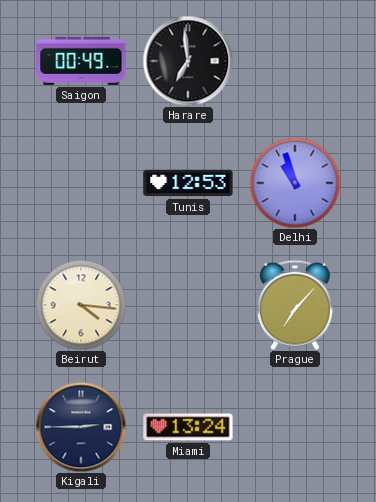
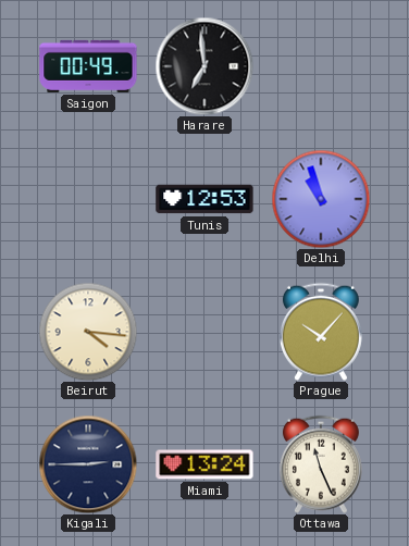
Prague: 7:07 -> 10:07 (321, 332)
Ottawa: none -> 11:26 (321, 464)
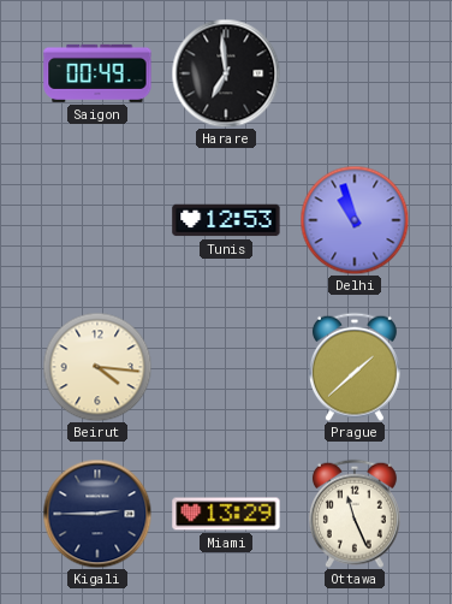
Prague: 10:07 -> 1:38 (355, 367)
Miami: 13:24 -> 13:29 (226, 514)
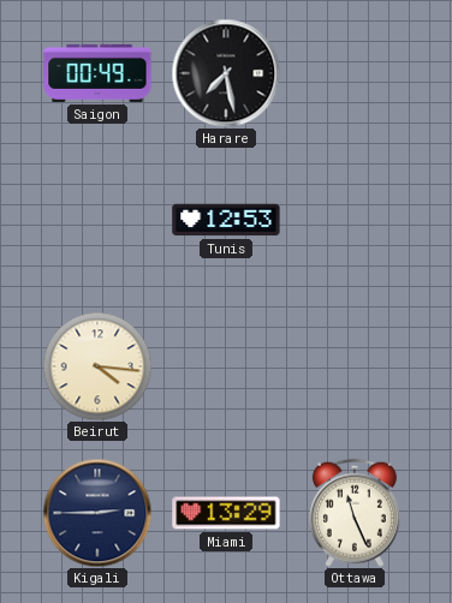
Harare: 6:59 -> 7:28 (226, 73)
Delhi: 10:57 -> none (355, 220)
Prague: 1:38 -> none (355, 367)
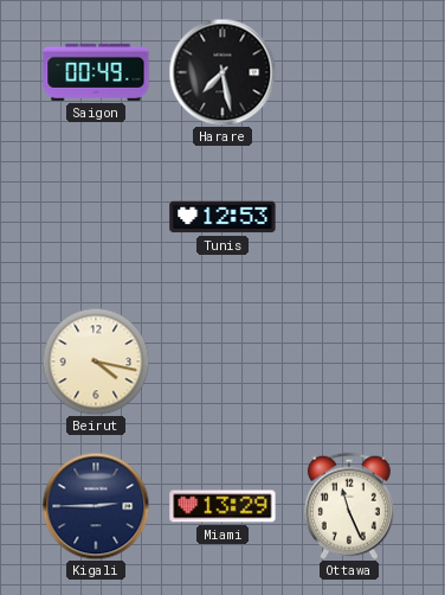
Beirut: 4:16 -> 4:17 (96, 362)
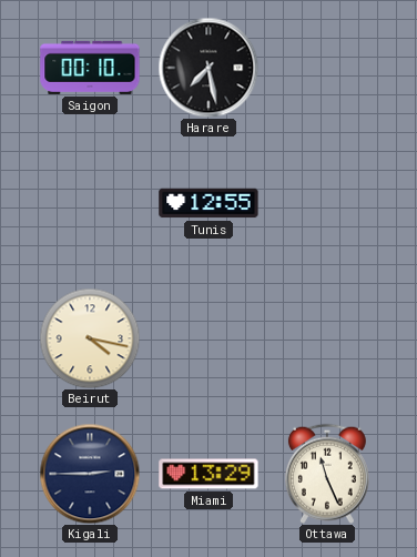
Saigon: 00:49 -> 00:10 (90, 68)
Tunis: 12:53 -> 12:55 (208, 203)
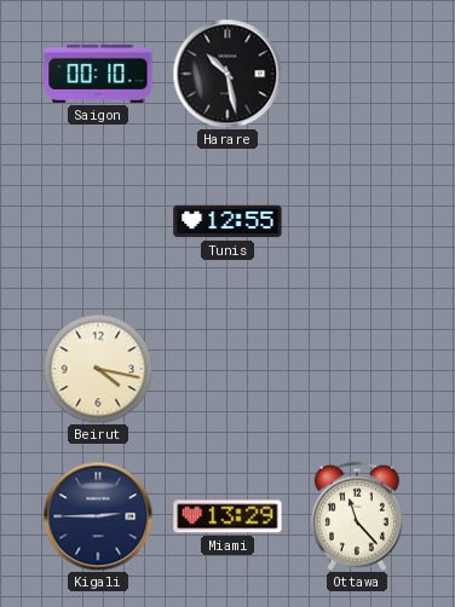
Harare: 7:28 -> 10:28 (227, 74)
Ottawa: 11:26 -> 11:23 (357, 516)
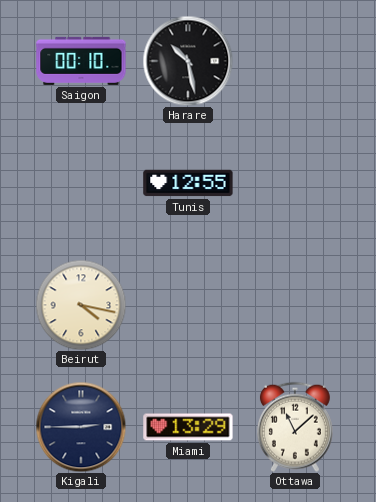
Ottawa: 11:23 -> 11:08 (295, 427)
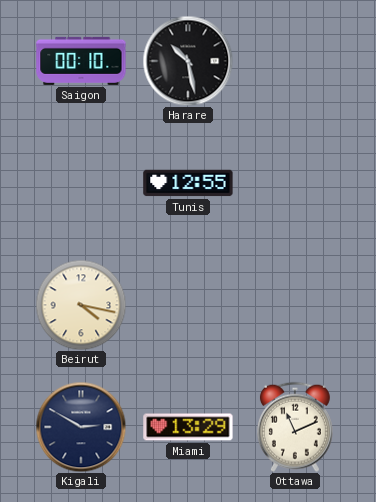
Kigali: 2:45 -> 2:50 (81, 427)
Ottawa: 11:08 -> 11:11 (295, 427)
